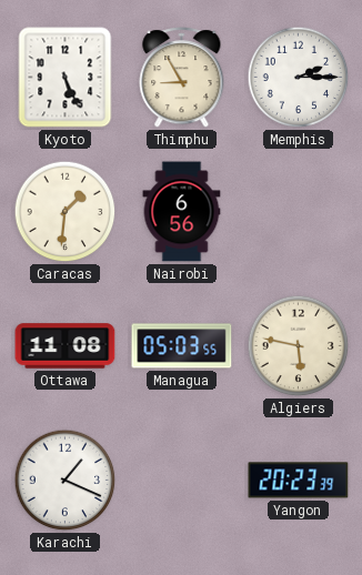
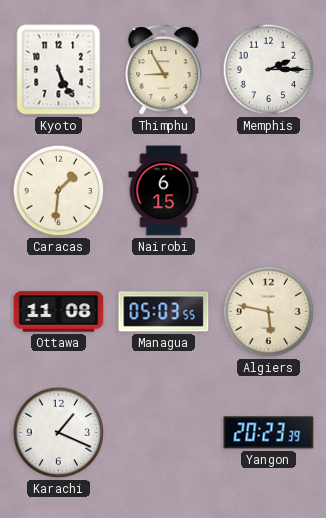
Nairobi: 6:56 -> 6:15 (164, 191)
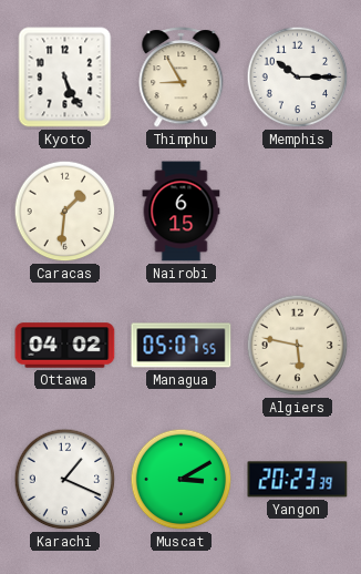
Memphis: 2:15 -> 10:15 (298, 78)
Ottawa: 11:08 -> 04:02 (65, 346)
Managua: 05:03 -> 05:07 (182, 346)
Muscat: none -> 3:10 (182, 480)
